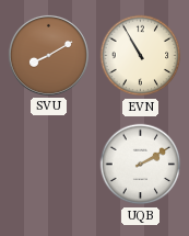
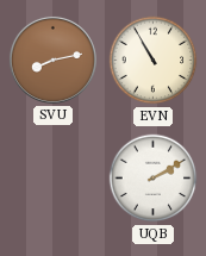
SVU: 8:10 -> 8:13 (52, 60)
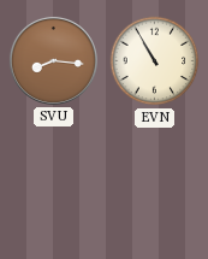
SVU: 8:13 -> 8:16 (53, 60)
UQB: 2:10 -> none (154, 179)
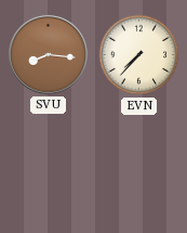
EVN: 10:55 -> 7:37 (139, 55)
